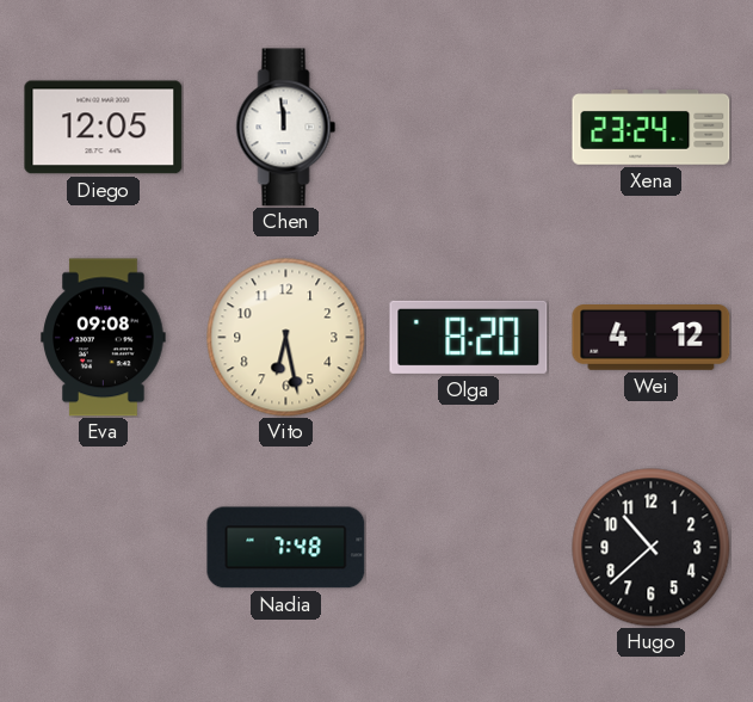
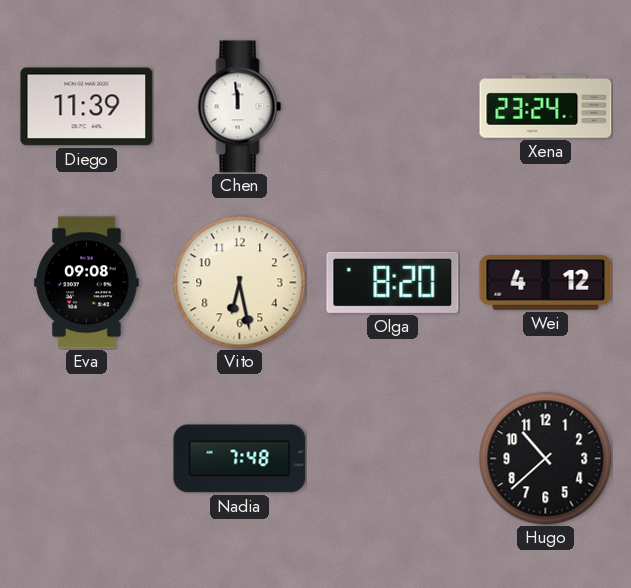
Diego: 12:05 -> 11:39 (87, 107)
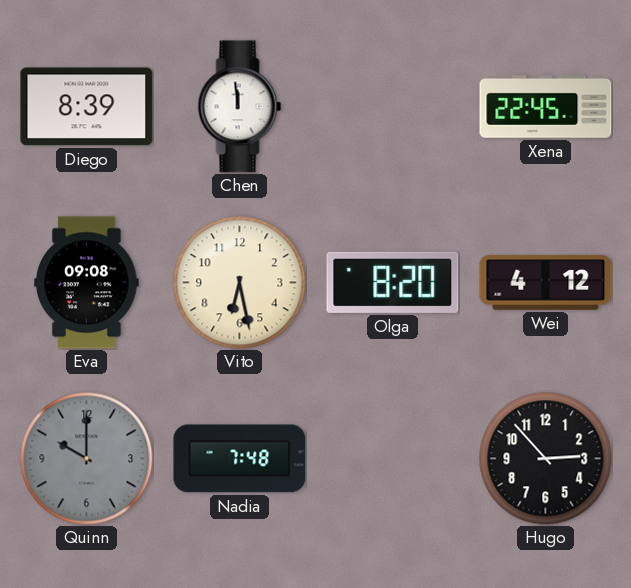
Diego: 11:39 -> 8:39 (87, 107)
Xena: 23:24 -> 22:45 (546, 107)
Quinn: none -> 10:00 (87, 459)
Hugo: 10:38 -> 2:53 (546, 459)
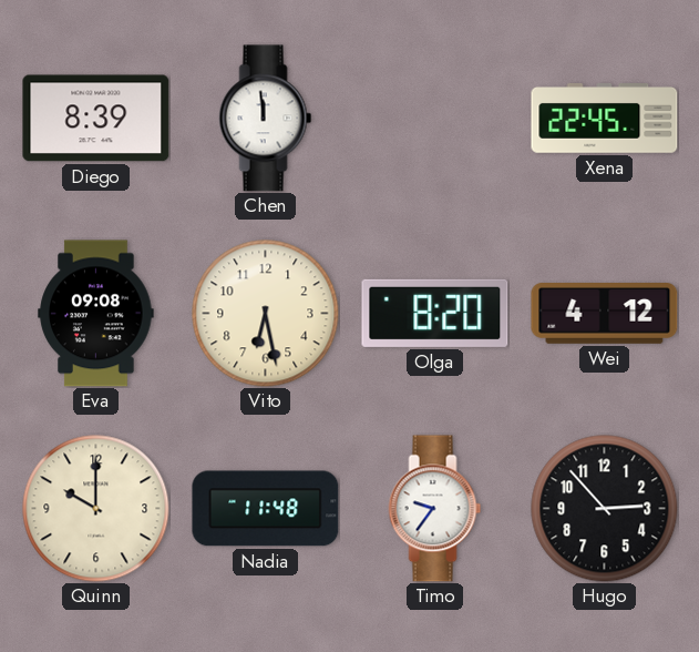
Quinn dial: grey -> cream (96, 509)
Nadia: 7:48 -> 11:48 (266, 509)
Timo: none -> 9:36 (435, 509)
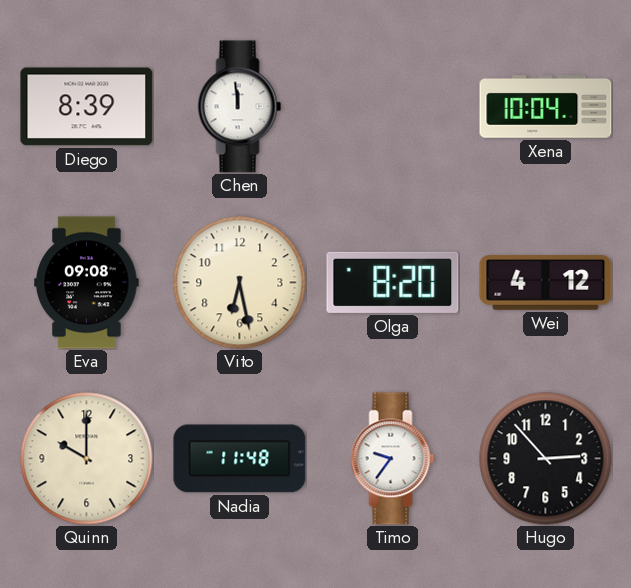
Xena: 22:45 -> 10:04 (546, 107)
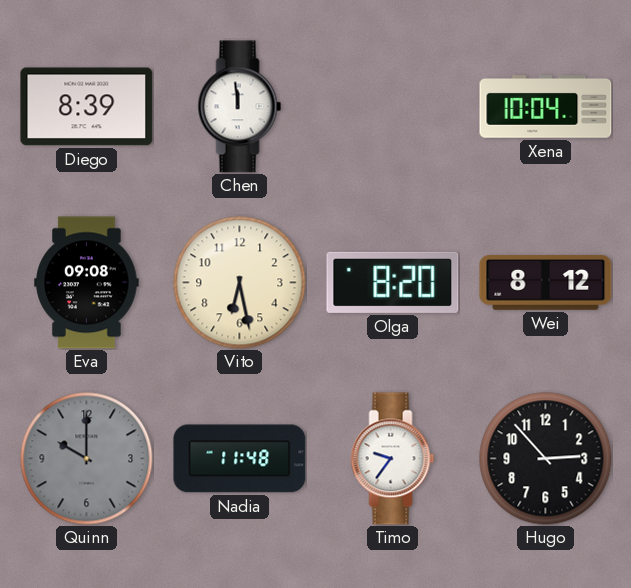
Wei: 4:12 -> 8:12 (546, 283)
Quinn dial: cream -> grey (87, 459)
